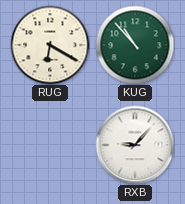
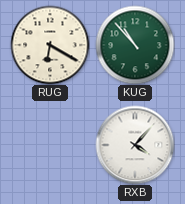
RXB: 9:07 -> 4:07 (135, 145)
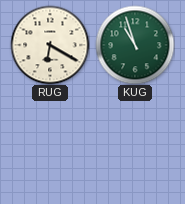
KUG: 10:53 -> 10:57 (135, 45)
RXB: 4:07 -> none (135, 145)
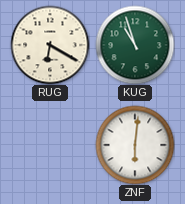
ZNF: none -> 6:01 (135, 145)
